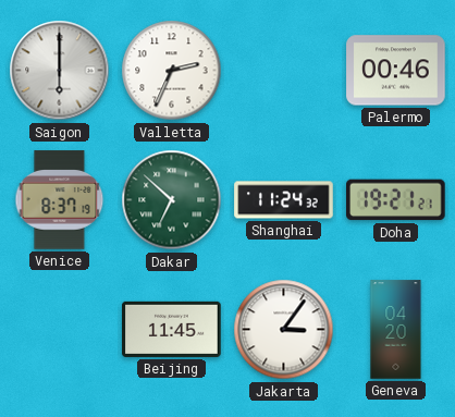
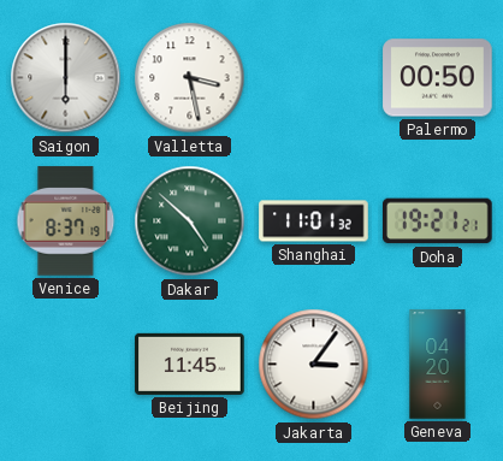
Valletta: 2:34 -> 3:28 (190, 78)
Palermo: 00:46 -> 00:50 (438, 78)
Dakar: 6:52 -> 4:52 (190, 221)
Shanghai: 11:24 -> 11:01 (314, 221)
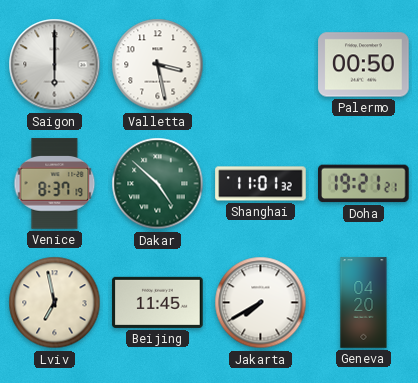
Lviv: none -> 6:58 (55, 303)
Jakarta: 3:06 -> 7:40 (261, 303)
